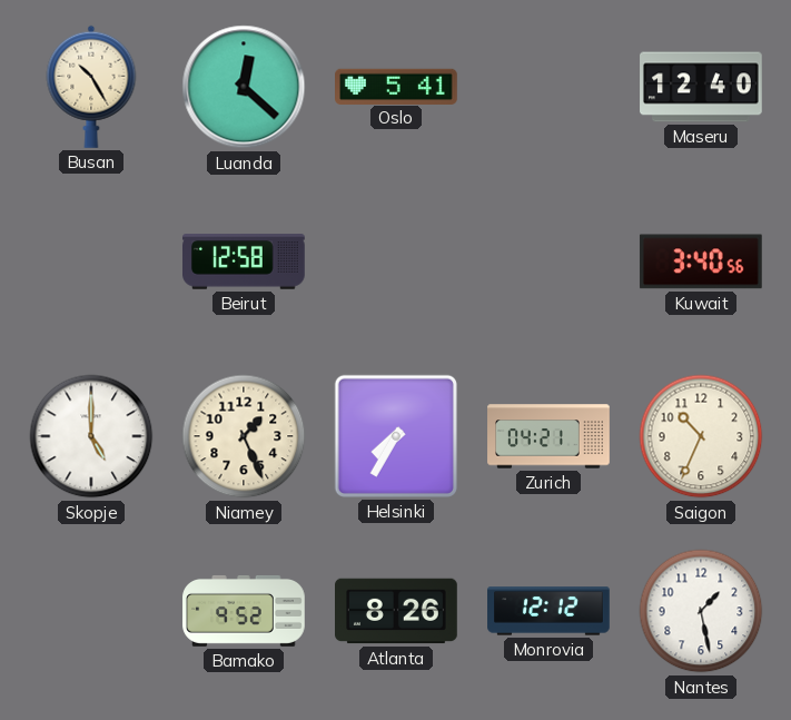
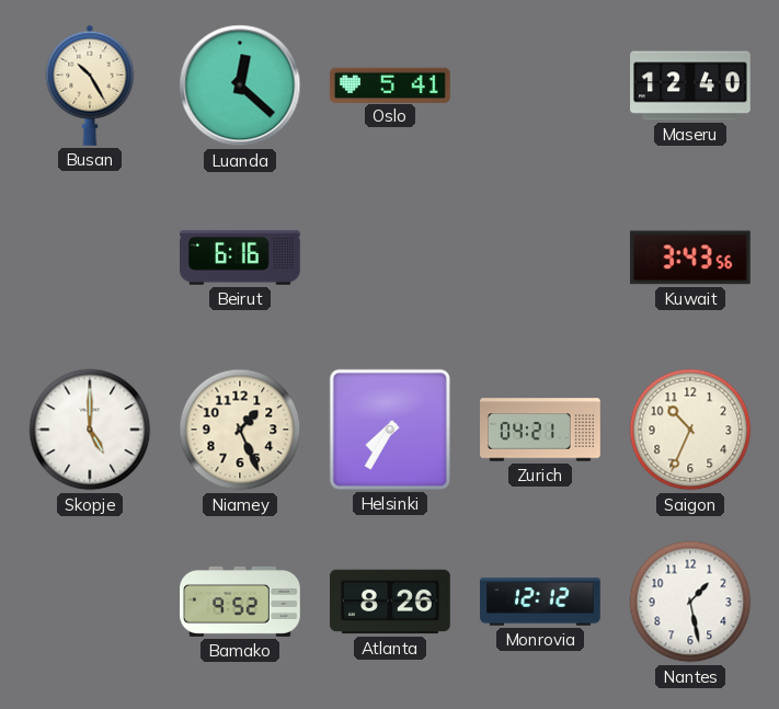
Beirut: 12:58 -> 6:16 (241, 258)
Kuwait: 3:40 -> 3:43 (690, 258)
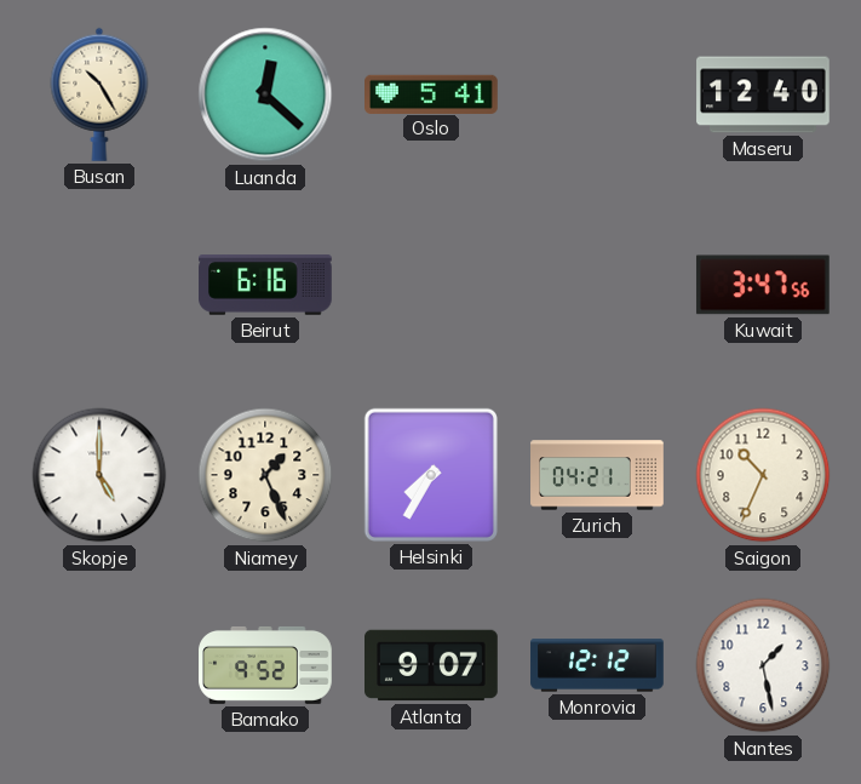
Kuwait: 3:43 -> 3:47 (763, 285)
Atlanta: 8:26 -> 9:07 (431, 665)
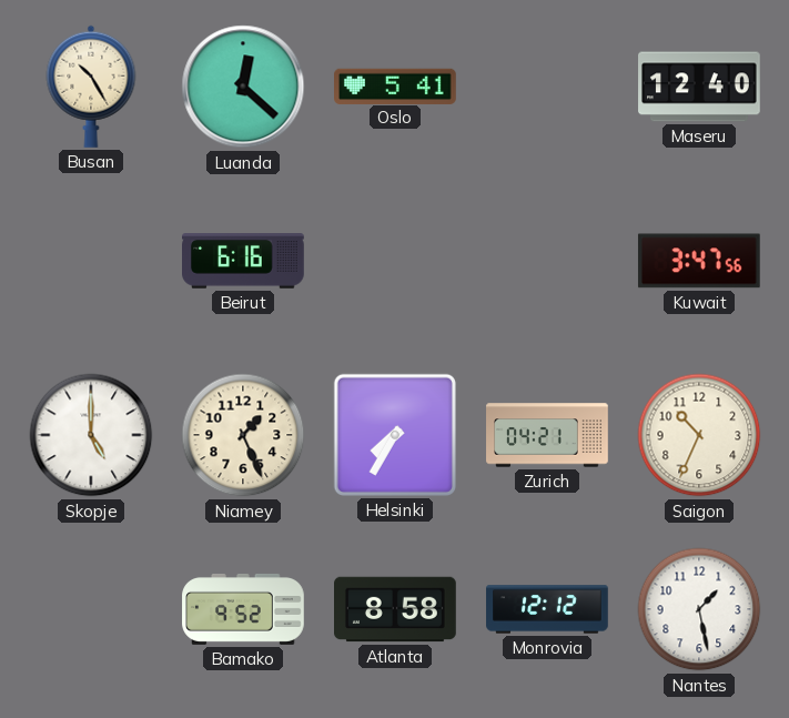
Atlanta: 9:07 -> 8:58 (395, 609)
